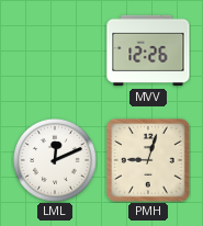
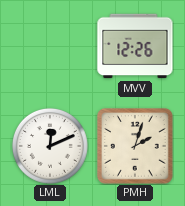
PMH: 9:03 -> 2:03 (135, 146)
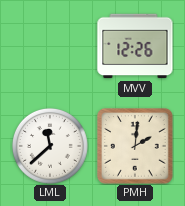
LML: 12:11 -> 11:38 (50, 146)
PMH: 2:03 -> 2:01 (135, 146)
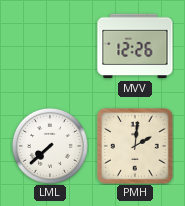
LML: 11:38 -> 7:38 (50, 146)
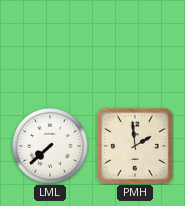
MVV: 12:26 -> none (135, 46)
PMH: 2:01 -> 1:59 (135, 146)
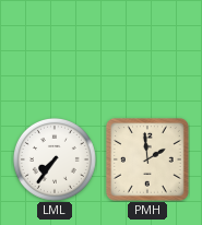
LML: 7:38 -> 7:36 (55, 159)
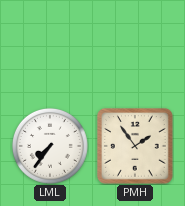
PMH: 1:59 -> 1:54 (135, 146)
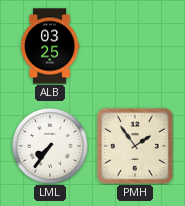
ALB: none -> 03:25 (50, 46)
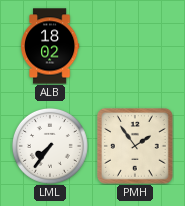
ALB: 03:25 -> 18:02 (50, 46)
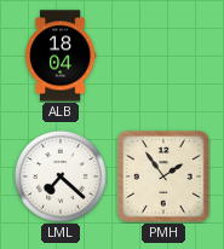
ALB: 18:02 -> 18:04 (61, 56)
LML: 7:36 -> 7:22 (61, 176)
